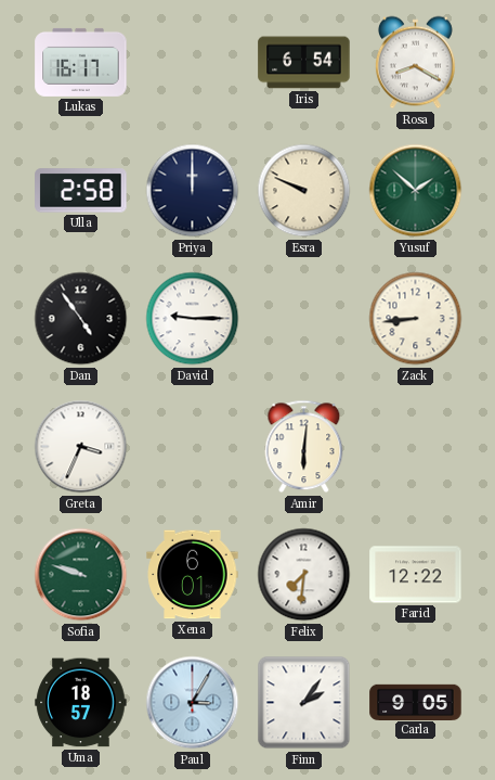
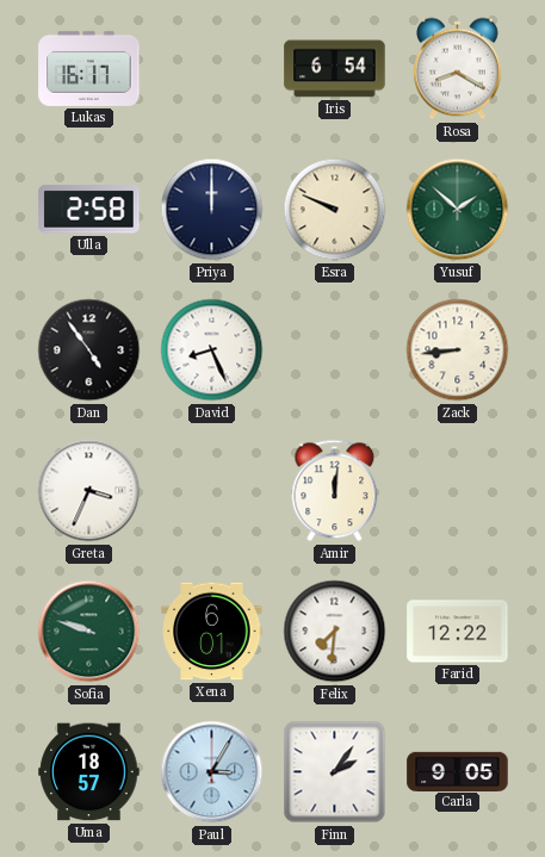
David: 9:15 -> 8:26 (212, 350)
Amir: 6:01 -> 12:01 (335, 491)
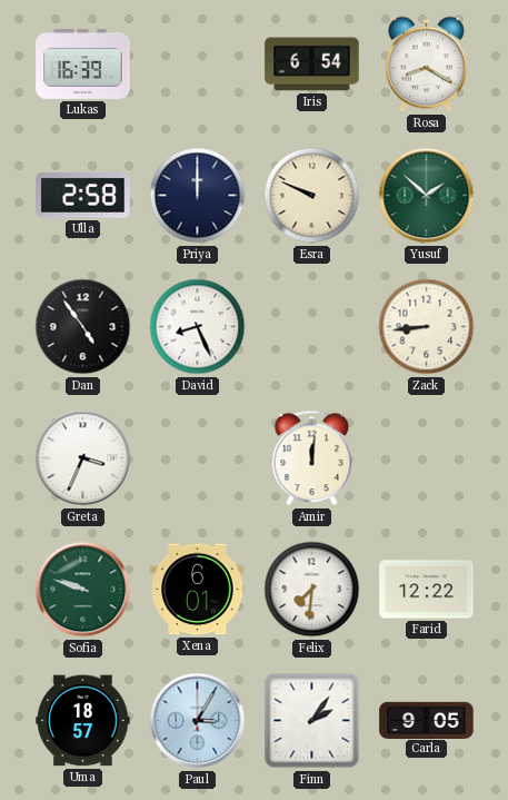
Lukas: 16:17 -> 16:39 (83, 63)
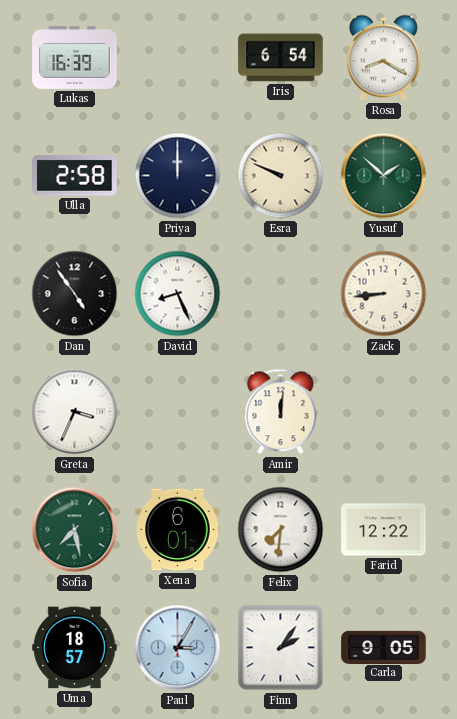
Sofia: 9:48 -> 7:28 (75, 530)
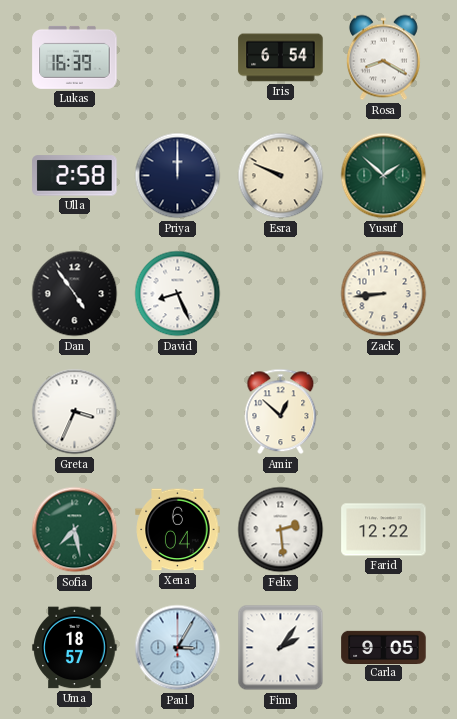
Amir: 12:01 -> 12:52 (281, 412)
Xena: 6:01 -> 6:04 (178, 530)
Felix: 7:31 -> 2:29 (281, 530)
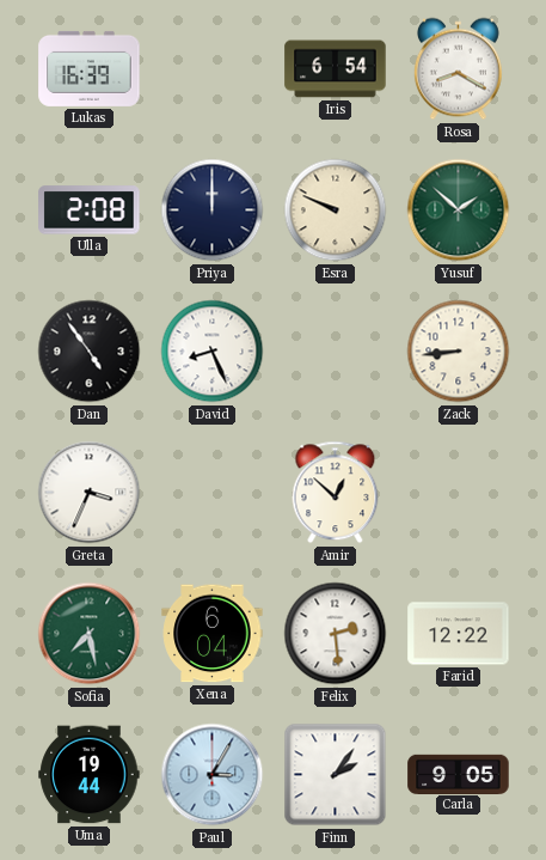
Ulla: 2:58 -> 2:08 (90, 211)
Uma: 18:57 -> 19:44 (90, 775)
